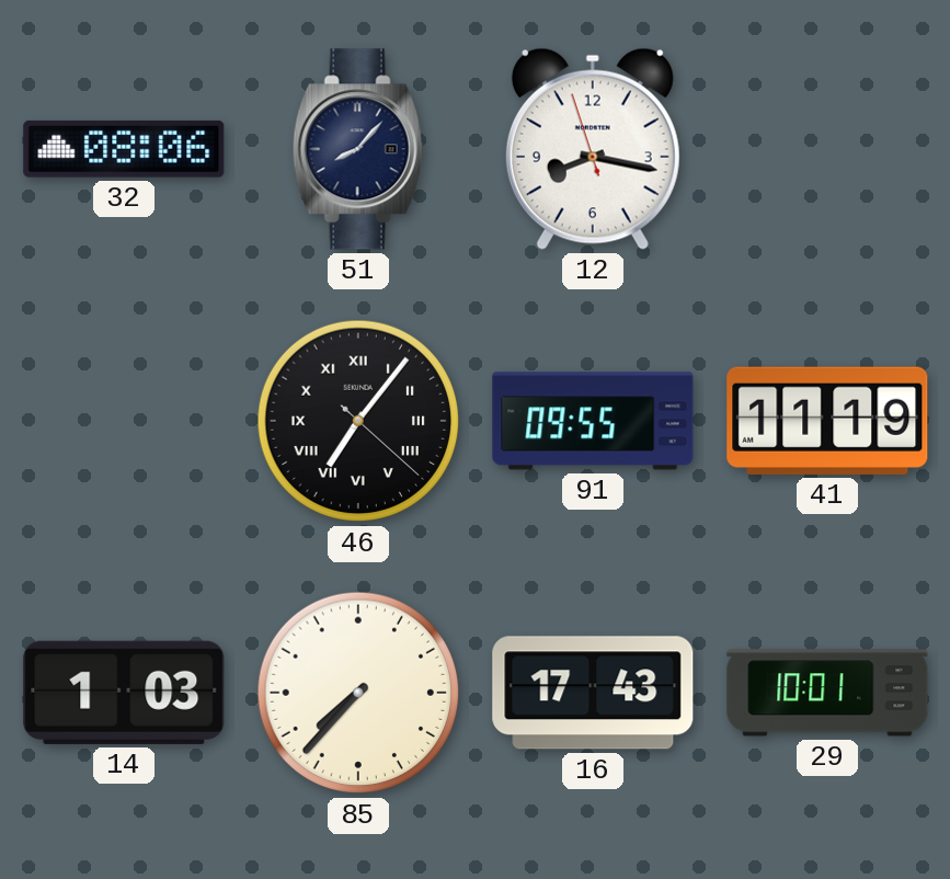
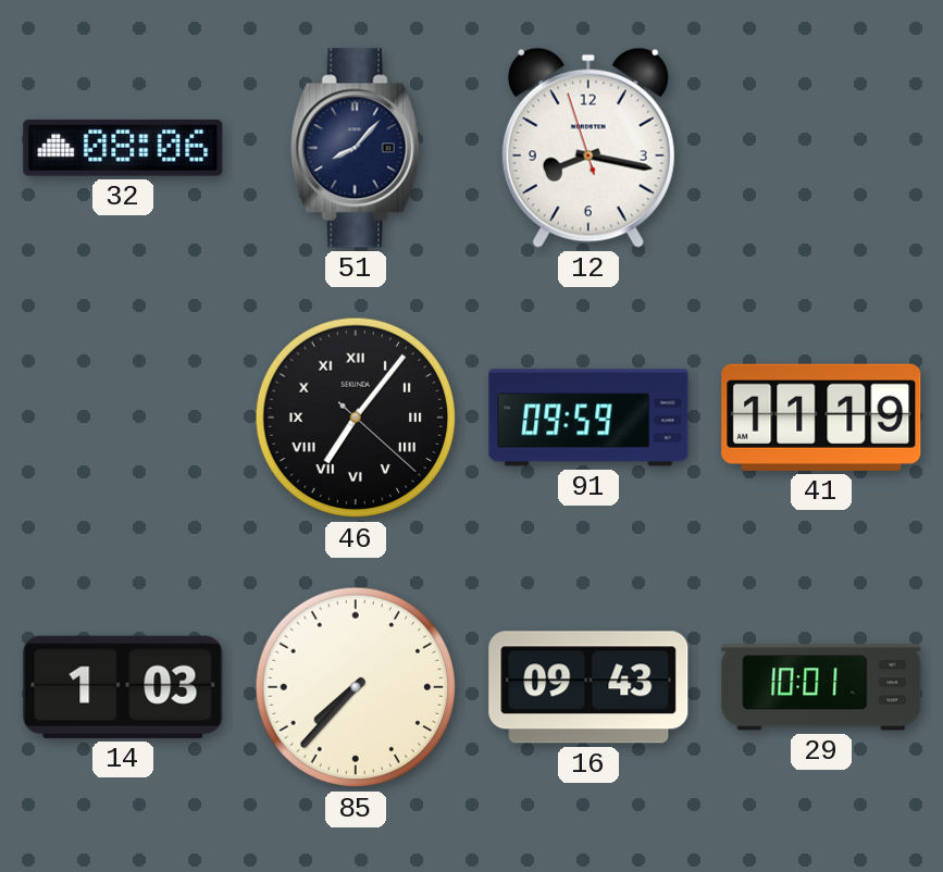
91: 09:55 -> 09:59 (588, 418)
16: 17:43 -> 09:43 (588, 687)
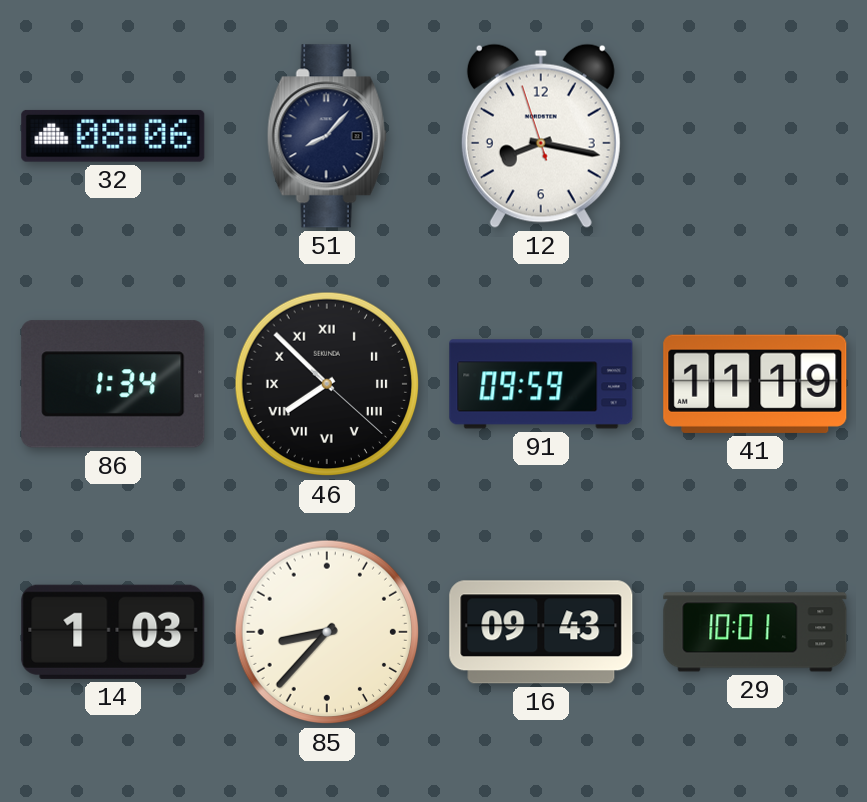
86: none -> 1:34 (113, 384)
46: 7:06 -> 7:52 (327, 384)
85: 7:37 -> 8:37 (327, 632)
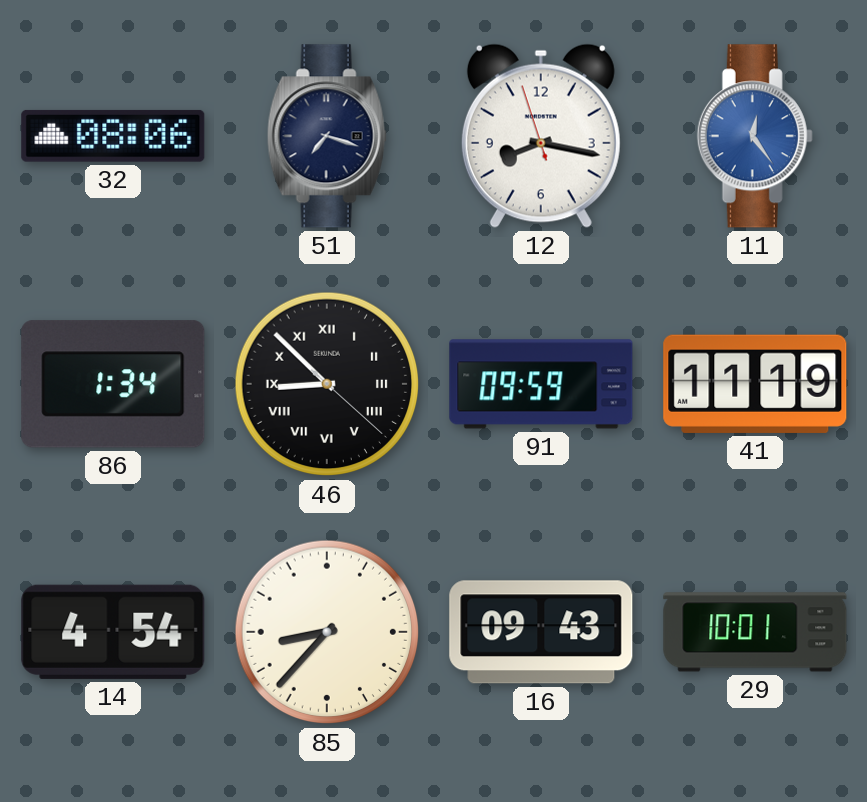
51: 8:07 -> 7:18 (327, 136)
11: none -> 12:24 (755, 136)
46: 7:52 -> 8:52 (327, 384)
14: 1:03 -> 4:54 (113, 632)
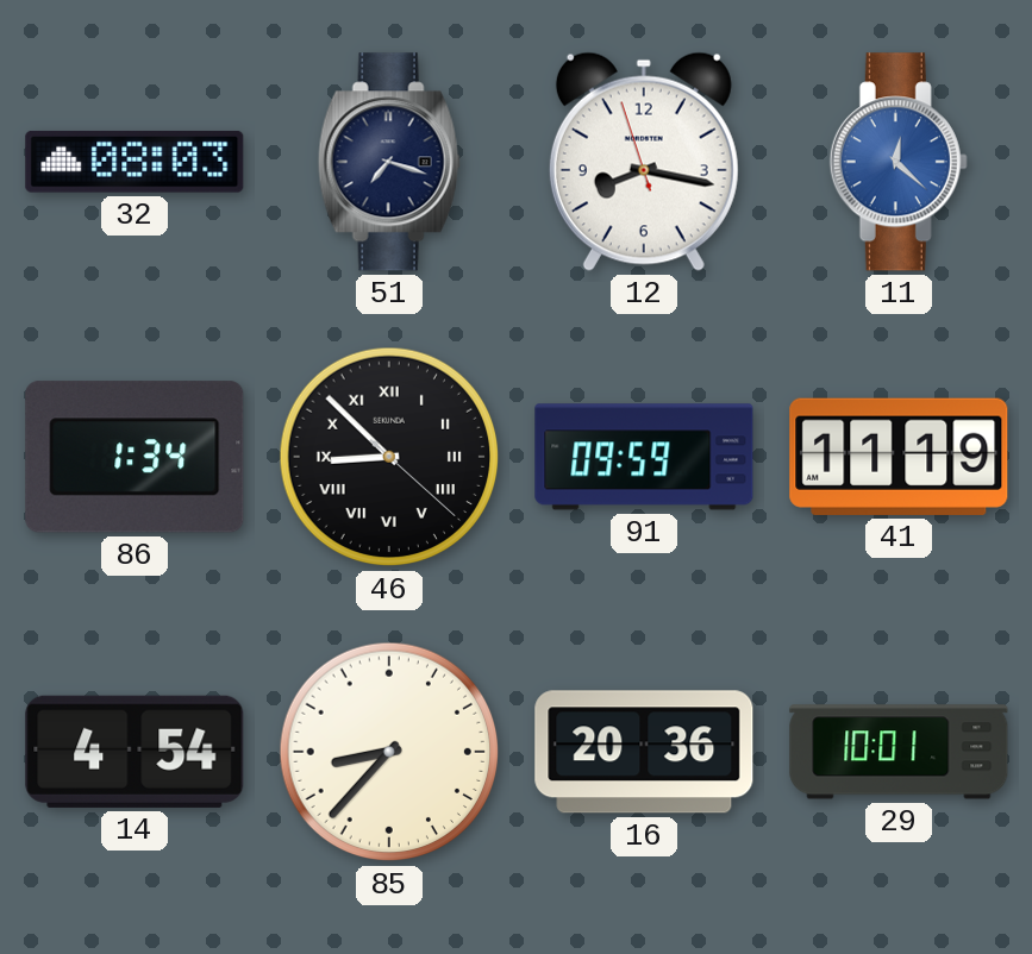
32: 08:06 -> 08:03 (135, 162)
11: 12:24 -> 12:22 (899, 162)
16: 09:43 -> 20:36 (644, 752)
